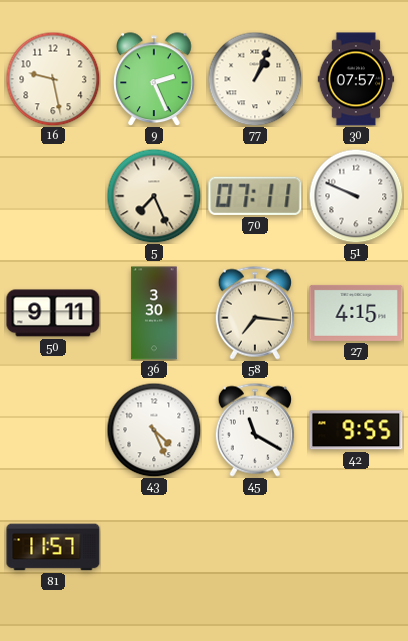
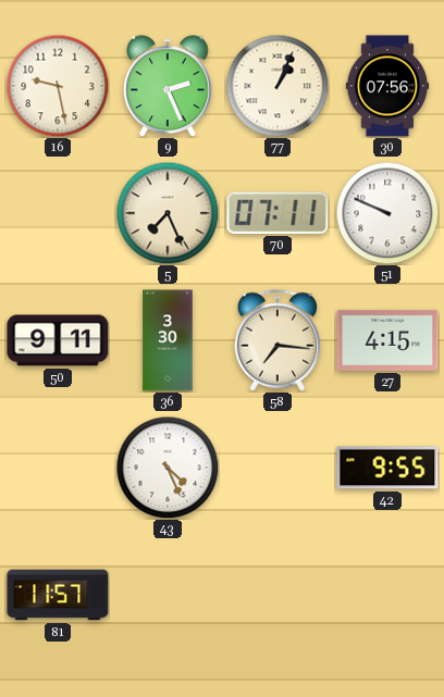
30: 07:57 -> 07:56 (387, 86)
45: 11:20 -> none (255, 430)
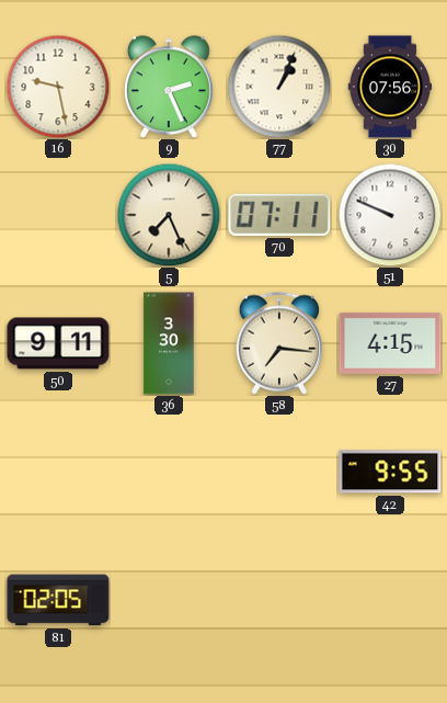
43: 4:26 -> none (168, 468)
81: 11:57 -> 02:05 (58, 600)
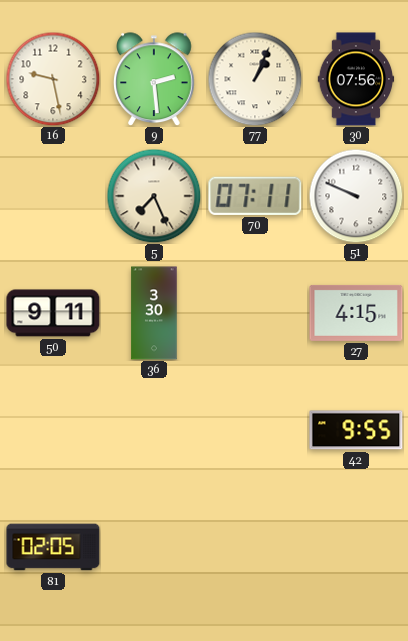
9: 2:26 -> 2:29 (155, 79)
58: 7:16 -> none (279, 343)
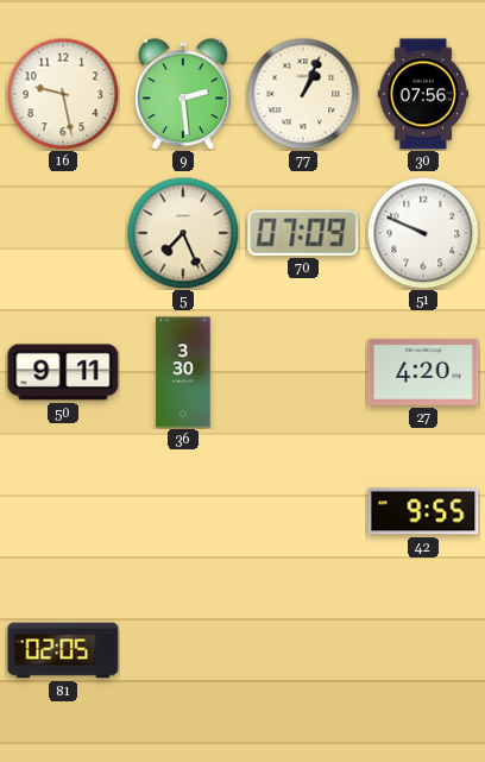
70: 07:11 -> 07:09 (303, 233)
27: 4:15 -> 4:20 (423, 372)
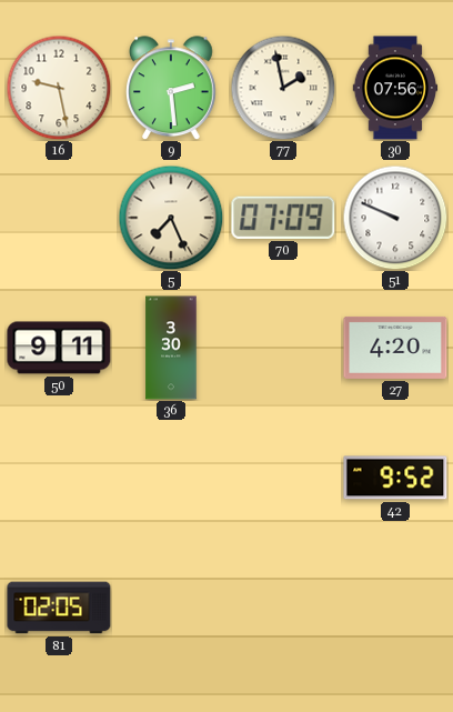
77: 1:04 -> 1:58 (283, 88)
42: 9:55 -> 9:52 (395, 478)
